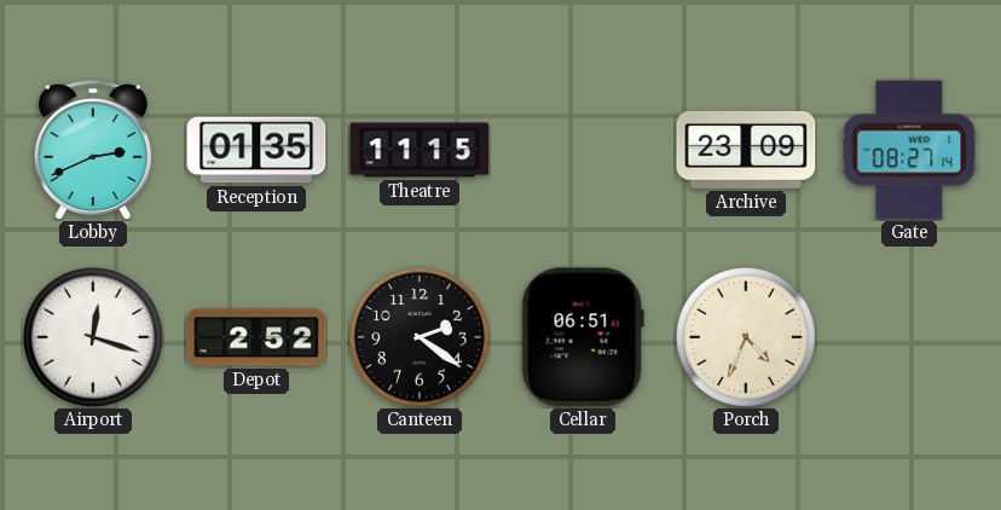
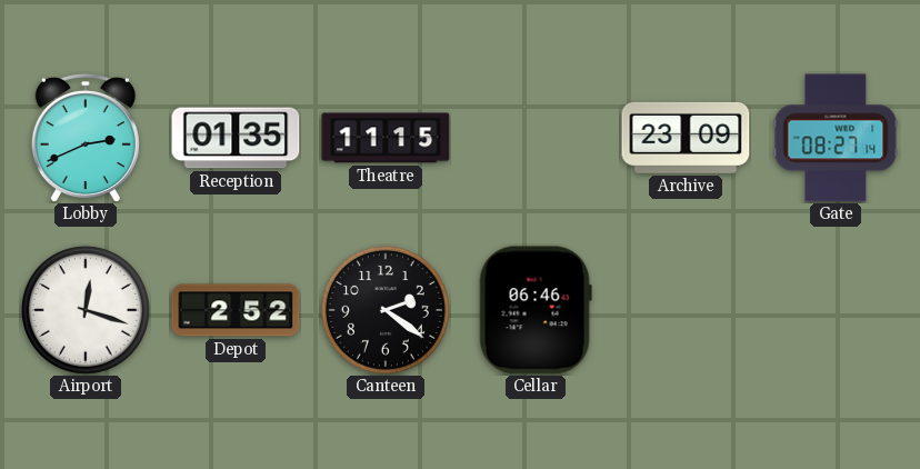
Cellar: 06:51 -> 06:46 (536, 310)
Porch: 4:34 -> none (746, 337)
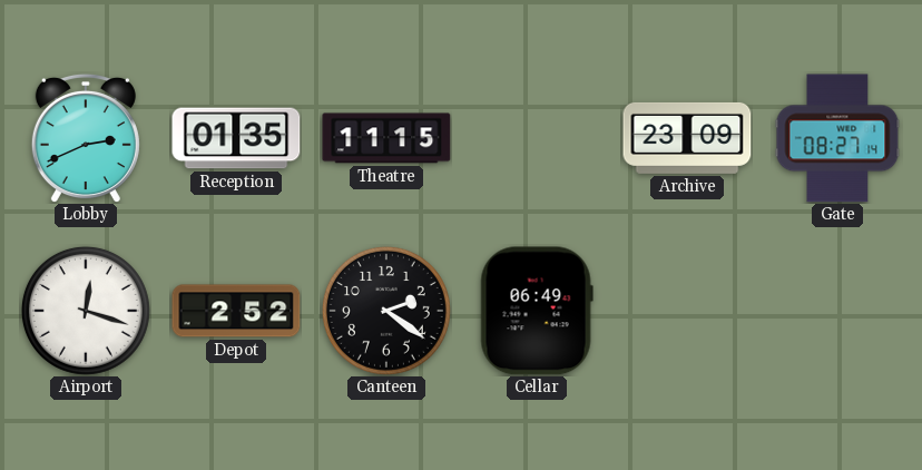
Cellar: 06:46 -> 06:49 (537, 311)
